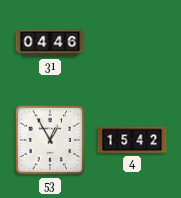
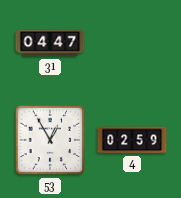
31: 04:46 -> 04:47 (50, 43)
4: 15:42 -> 02:59 (132, 140)
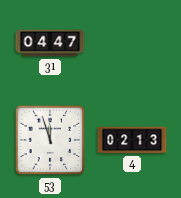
53: 12:55 -> 11:57 (50, 140)
4: 02:59 -> 02:13 (132, 140)
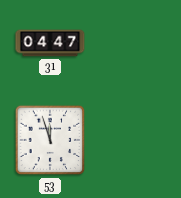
4: 02:13 -> none (132, 140)
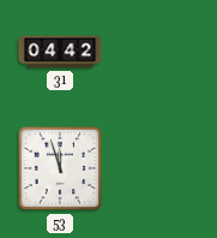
31: 04:47 -> 04:42 (60, 52)
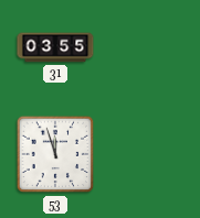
31: 04:42 -> 03:55 (55, 47)
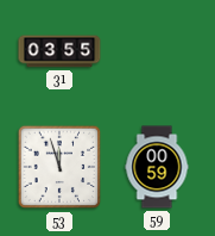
59: none -> 00:59 (157, 167)
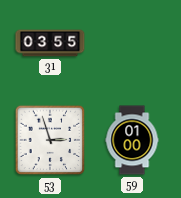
53: 11:57 -> 2:57 (50, 140)
59: 00:59 -> 01:00 (132, 140)
